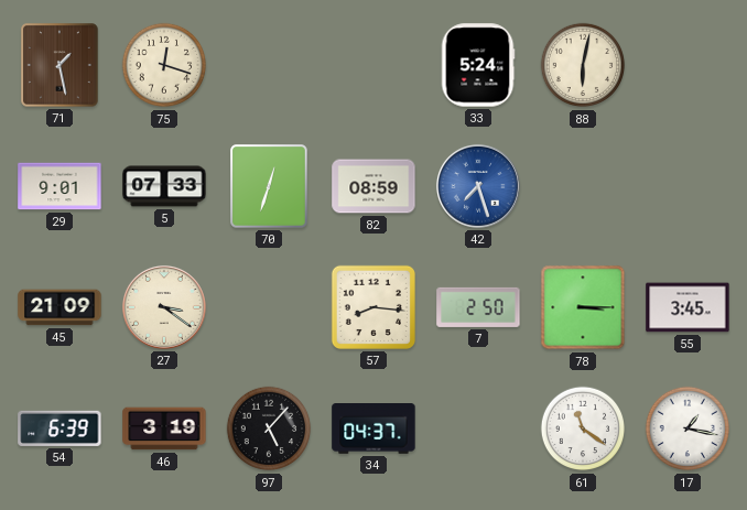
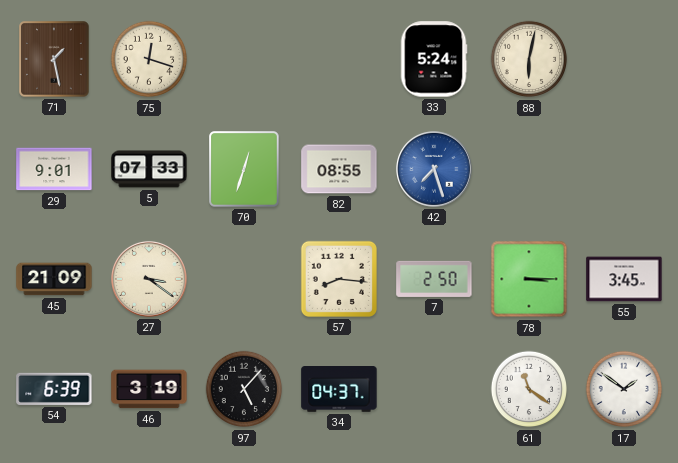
82: 08:59 -> 08:55 (339, 169)
17: 1:17 -> 1:51 (624, 389)
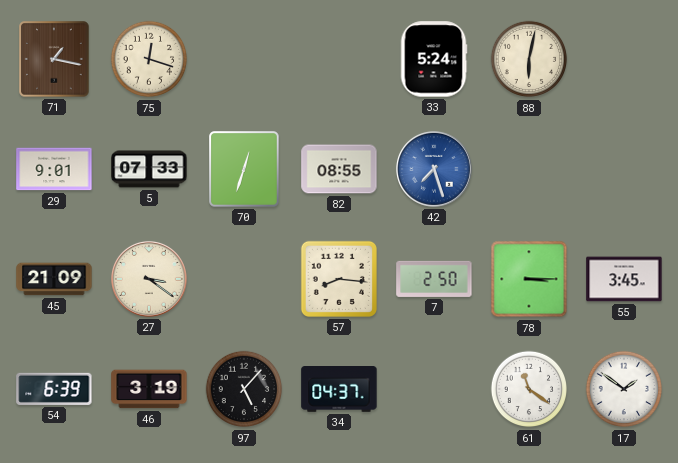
71: 1:28 -> 1:17 (54, 59)
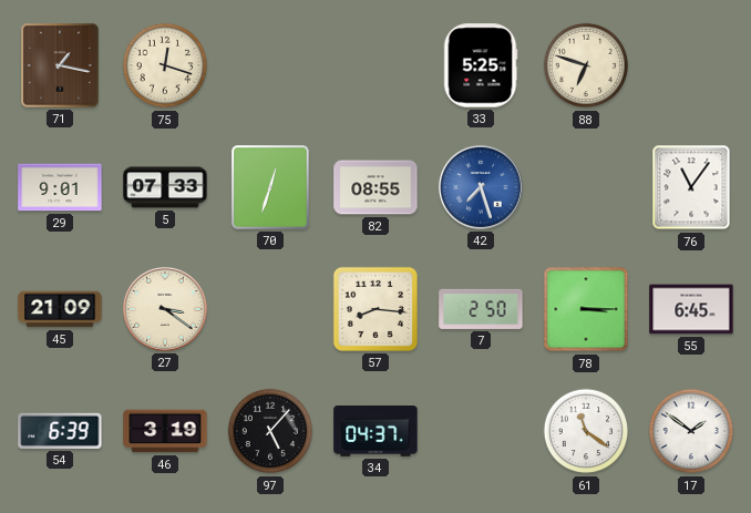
33: 5:24 -> 5:25 (481, 65)
88: 6:02 -> 6:48 (586, 65)
76: none -> 11:06 (691, 187)
55: 3:45 -> 6:45 (691, 309)
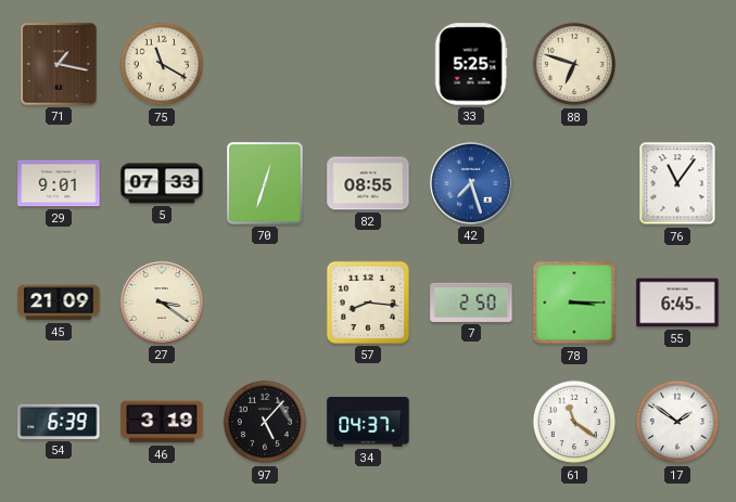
75: 12:18 -> 11:20 (162, 64)
